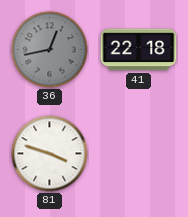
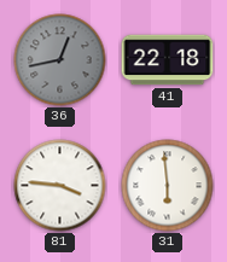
81: 3:48 -> 3:46 (60, 186)
31: none -> 5:59 (168, 186)
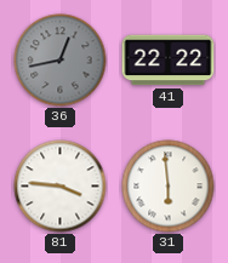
41: 22:18 -> 22:22 (169, 61)
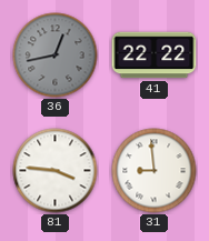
31: 5:59 -> 8:59 (155, 171)
